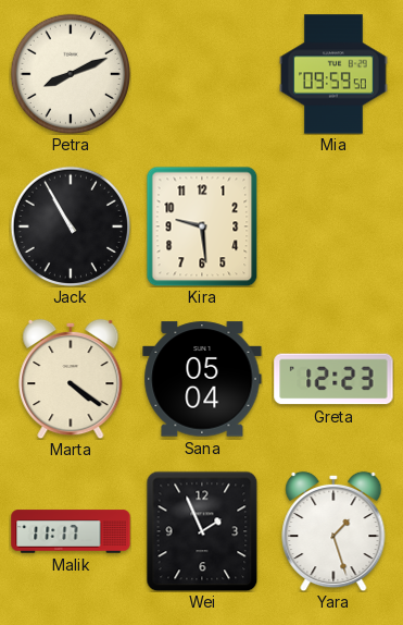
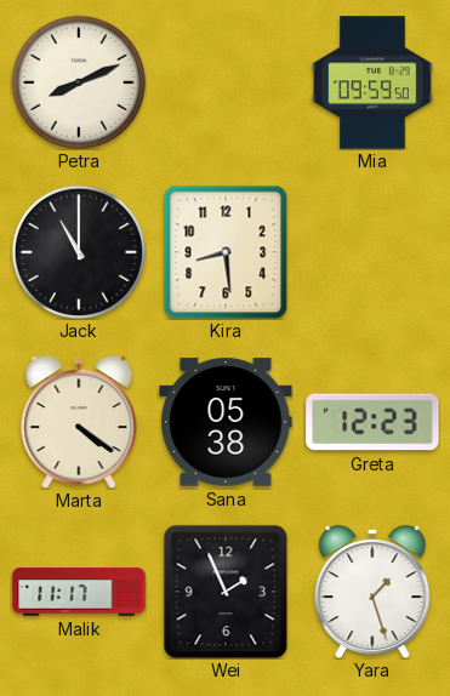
Jack: 10:55 -> 11:00 (78, 251)
Kira: 9:29 -> 8:29 (226, 252)
Sana: 05:04 -> 05:38 (226, 422)
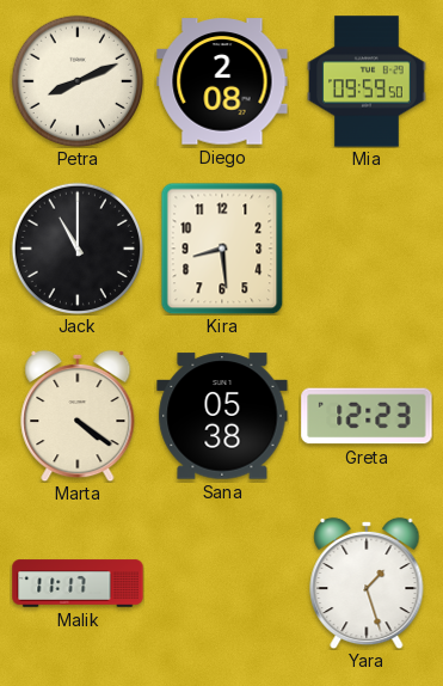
Diego: none -> 2:08 (222, 81)
Wei: 1:56 -> none (226, 592)
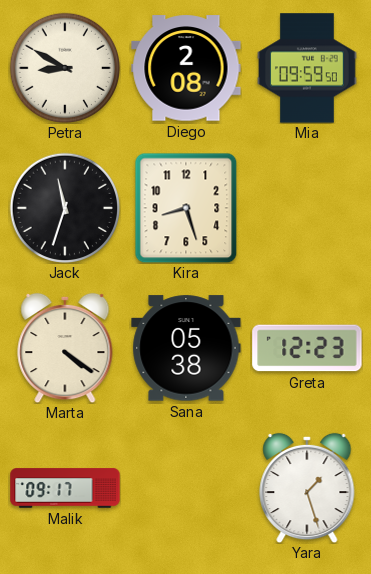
Petra: 8:11 -> 8:50 (64, 67)
Jack: 11:00 -> 11:33 (64, 207)
Kira: 8:29 -> 8:27 (186, 208)
Malik: 11:17 -> 09:17 (65, 488)
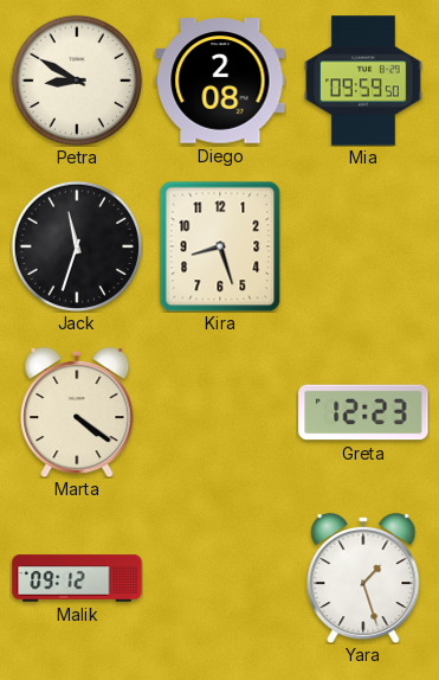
Sana: 05:38 -> none (186, 348)
Malik: 09:17 -> 09:12 (77, 578)
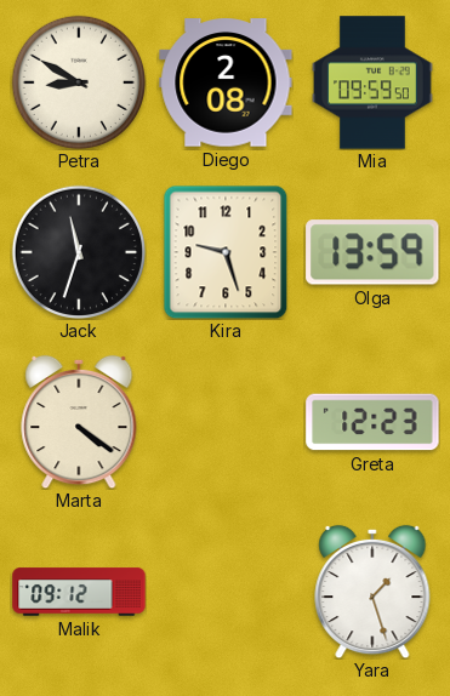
Kira: 8:27 -> 9:27 (226, 252)
Olga: none -> 13:59 (372, 252)
